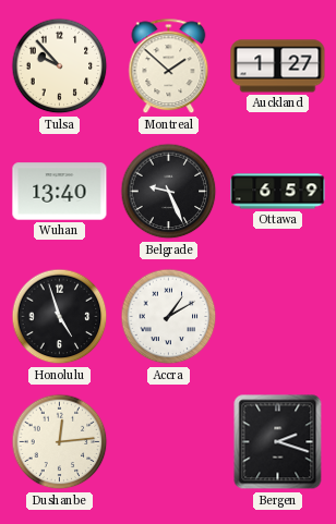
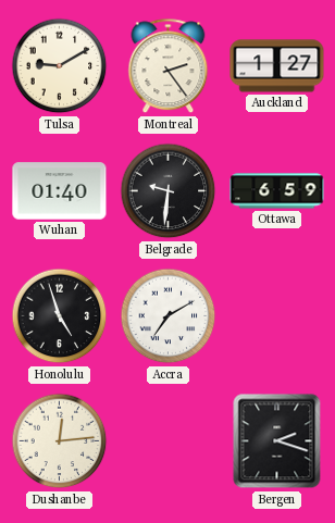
Tulsa: 9:53 -> 9:10 (60, 66)
Montreal: 1:52 -> 2:24 (169, 66)
Wuhan: 13:40 -> 01:40 (60, 191)
Belgrade: 9:26 -> 9:31 (169, 191)
Accra: 1:10 -> 7:10 (169, 316)
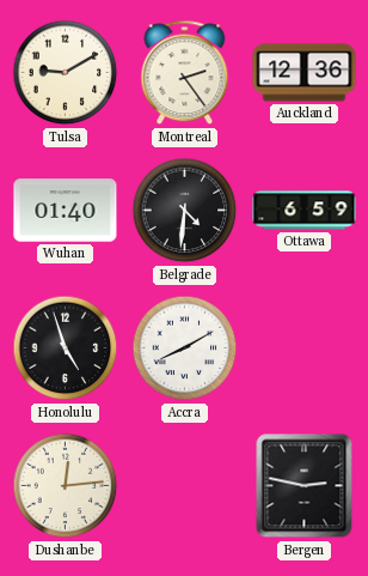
Auckland: 1:27 -> 12:36 (305, 73)
Belgrade: 9:31 -> 4:31 (185, 211)
Accra: 7:10 -> 8:10 (185, 348)
Bergen: 2:18 -> 2:47 (305, 486)
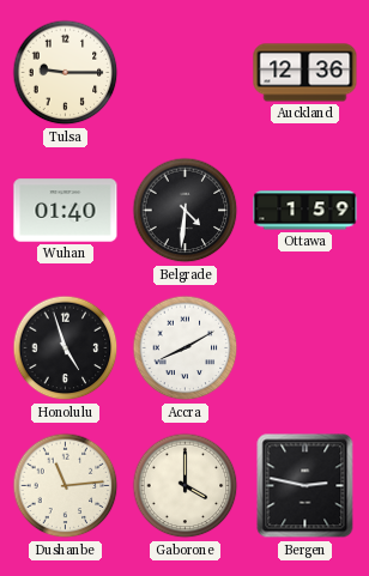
Tulsa: 9:10 -> 9:15 (66, 73)
Montreal: 2:24 -> none (185, 73)
Ottawa: 6:59 -> 1:59 (306, 211)
Dushanbe: 12:14 -> 11:14 (66, 486)
Gaborone: none -> 4:00 (186, 486)
